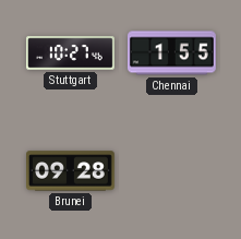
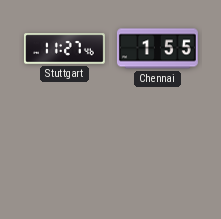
Stuttgart: 10:27 -> 11:27 (65, 49)
Brunei: 09:28 -> none (71, 171)
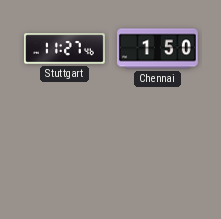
Chennai: 1:55 -> 1:50 (157, 49)
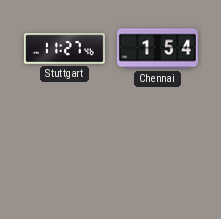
Chennai: 1:50 -> 1:54 (157, 49)
